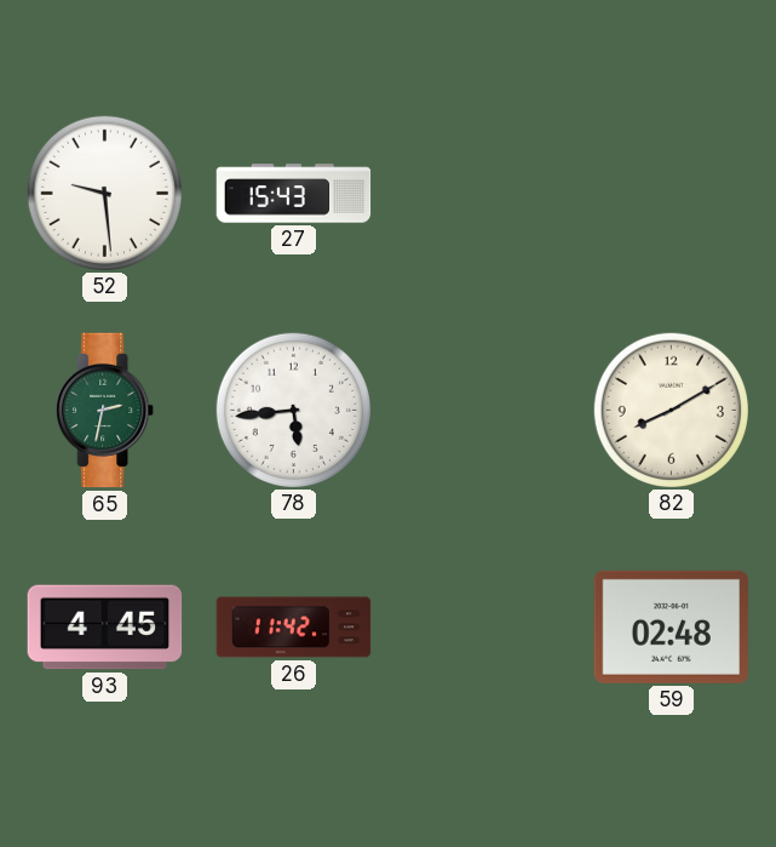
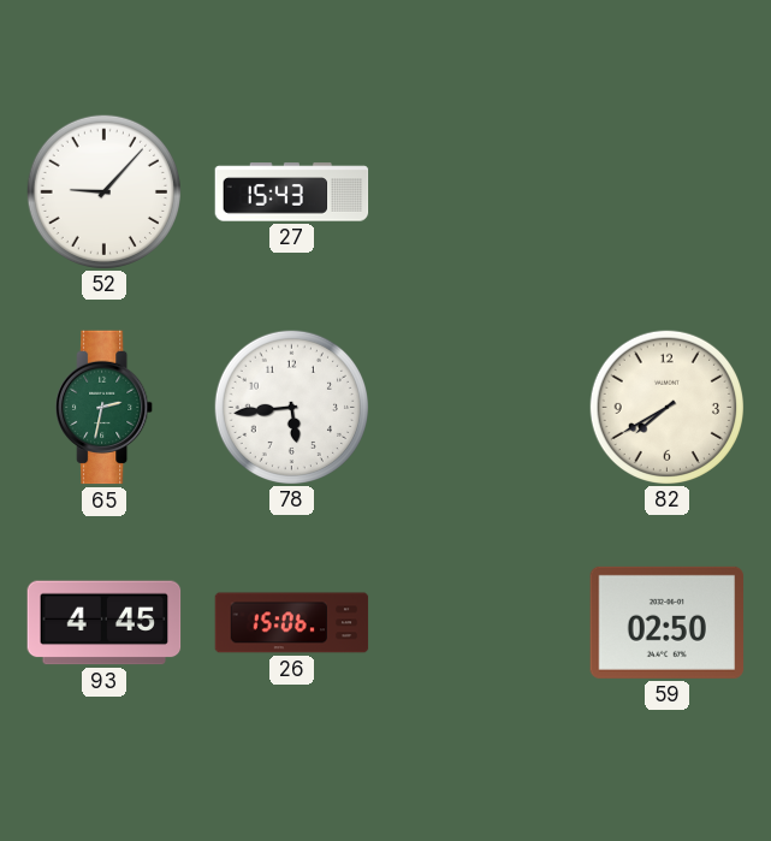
52: 9:29 -> 9:07 (103, 191)
82: 8:10 -> 7:40 (666, 407)
26: 11:42 -> 15:06 (292, 623)
59: 02:48 -> 02:50 (668, 622)
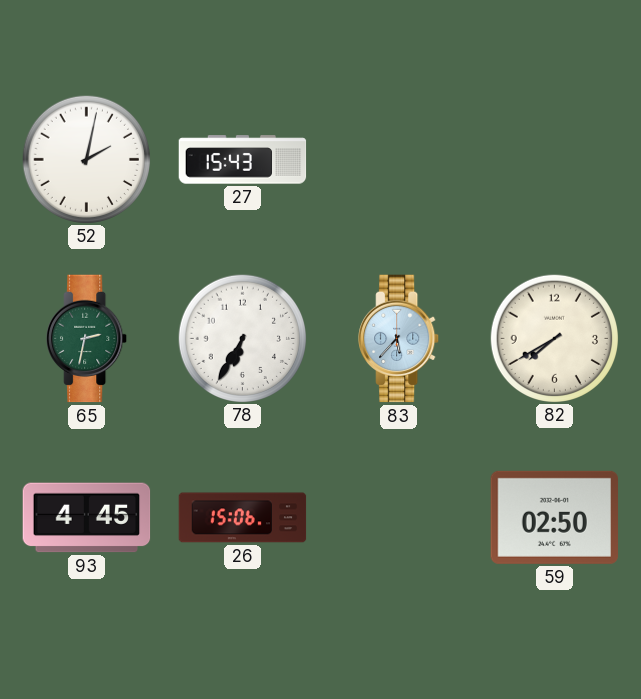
52: 9:07 -> 2:02 (86, 159)
78: 5:44 -> 6:35 (242, 338)
83: none -> 5:37 (399, 339)
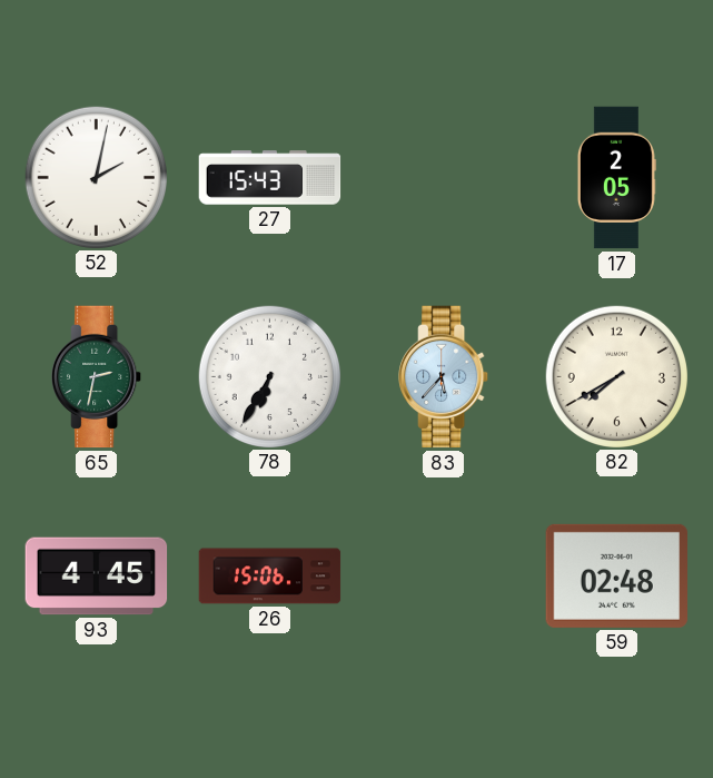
17: none -> 2:05 (616, 178)
59: 02:50 -> 02:48 (617, 575)
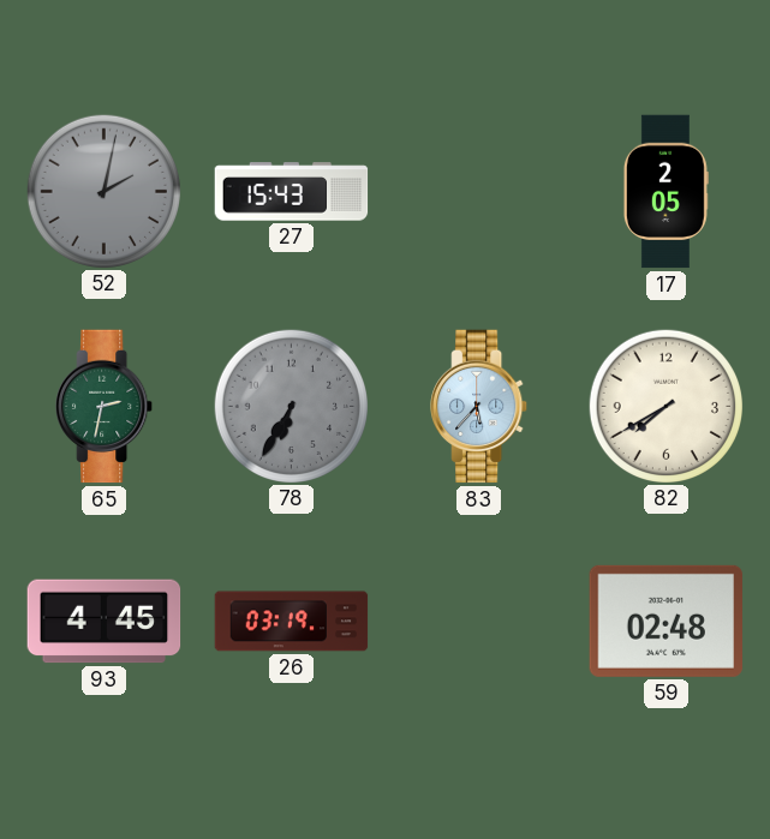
52 dial: white -> grey (103, 191)
78 dial: white -> grey (291, 406)
26: 15:06 -> 03:19 (292, 622)
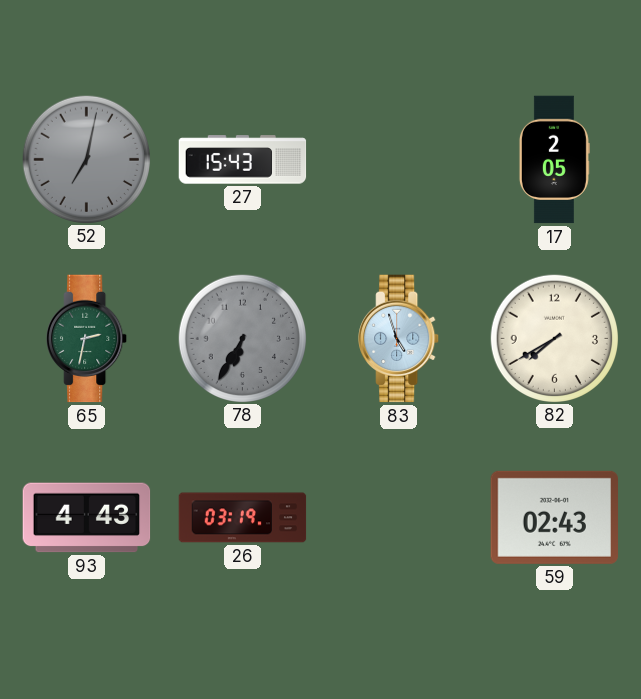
52: 2:02 -> 7:02 (86, 159)
83: 5:37 -> 4:57 (399, 339)
93: 4:45 -> 4:43 (87, 518)
59: 02:48 -> 02:43 (555, 517)
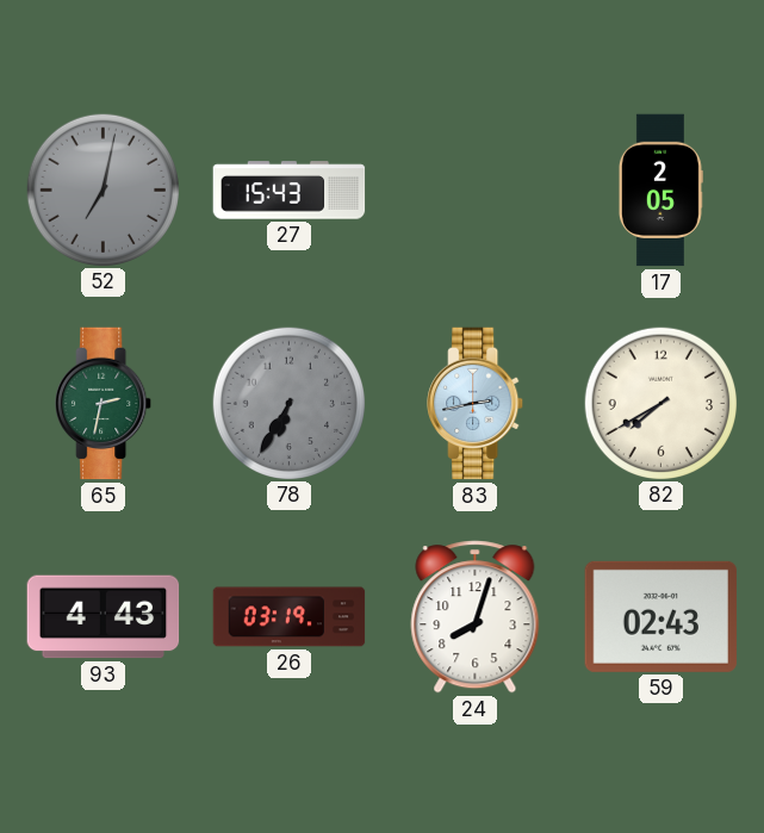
83: 4:57 -> 2:43 (476, 404)
24: none -> 8:03 (476, 617)
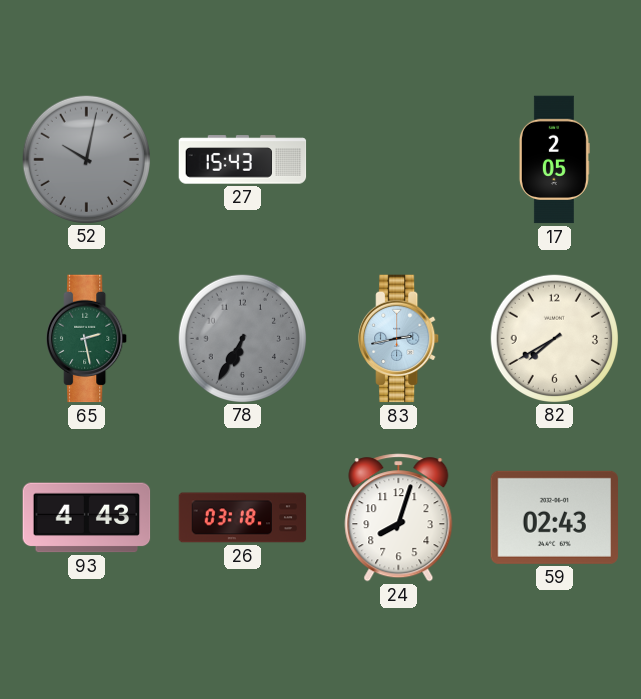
52: 7:02 -> 10:02 (86, 159)
65: 2:32 -> 2:28 (87, 339)
26: 03:19 -> 03:18 (243, 518)
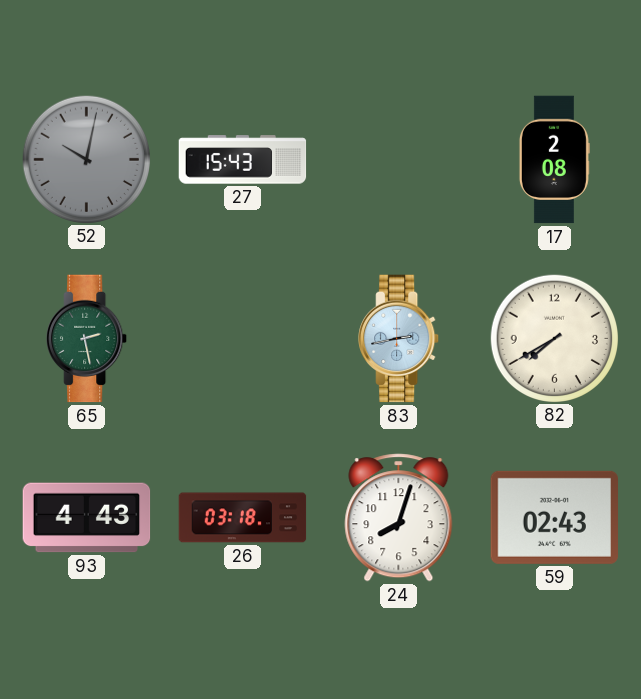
17: 2:05 -> 2:08 (554, 160)
78: 6:35 -> none (242, 338)
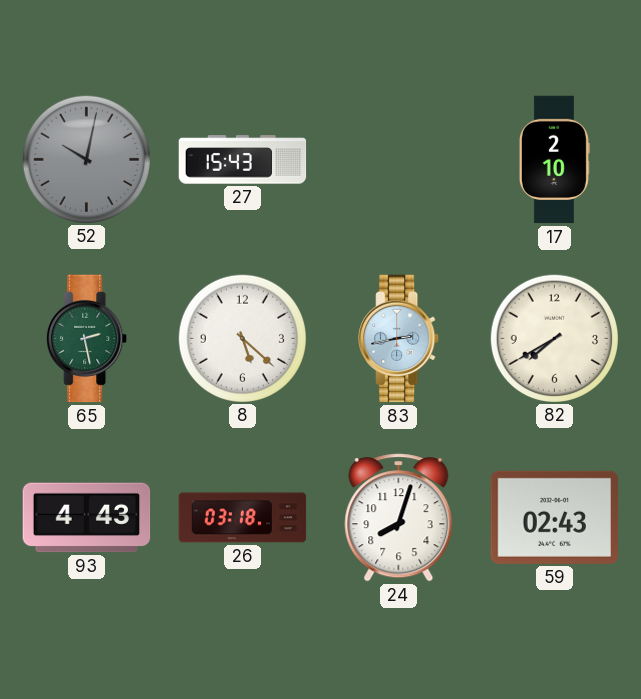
17: 2:08 -> 2:10 (554, 160)
8: none -> 5:22 (242, 338)
